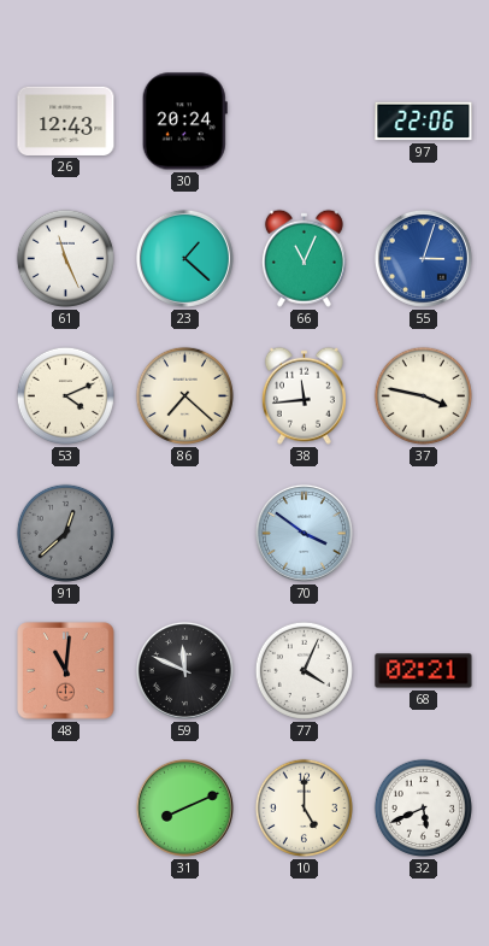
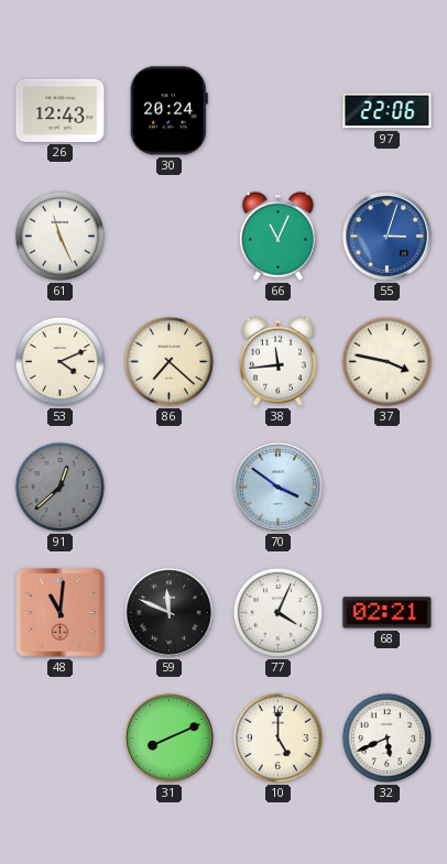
23: 1:22 -> none (184, 258)
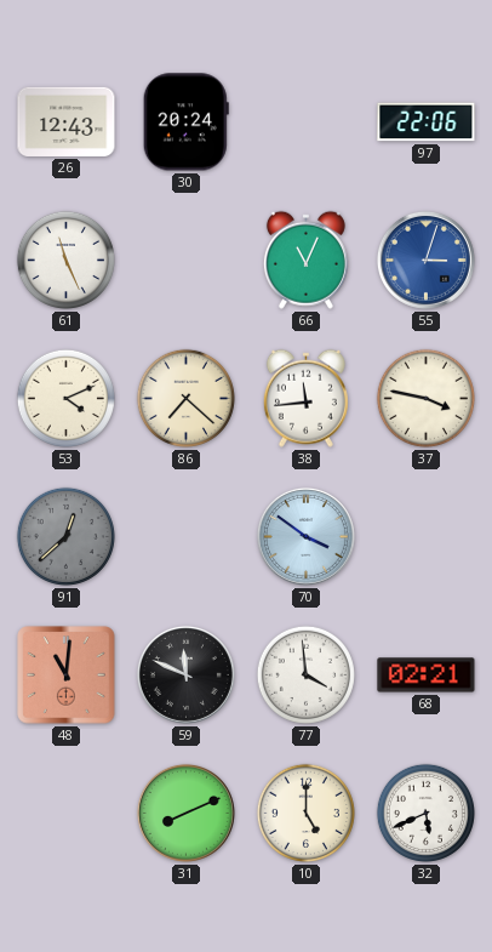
77: 4:04 -> 3:59 (305, 674)
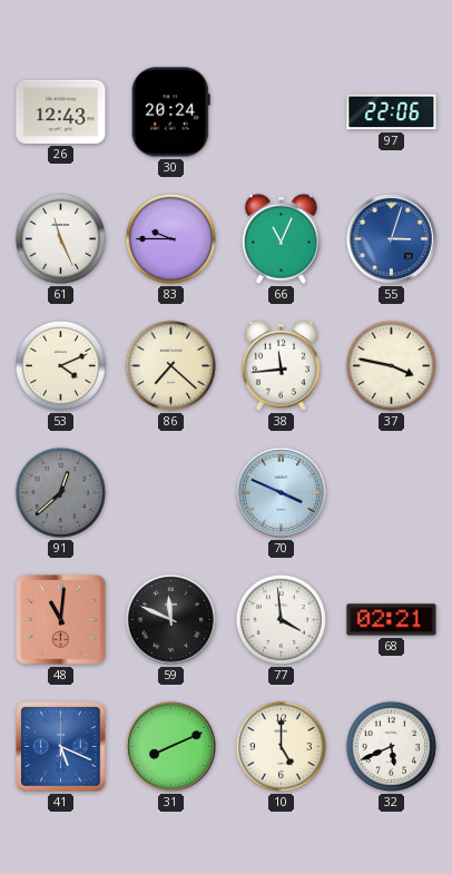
83: none -> 9:45 (170, 238)
70: 3:51 -> 3:49 (281, 492)
41: none -> 5:19 (61, 747)
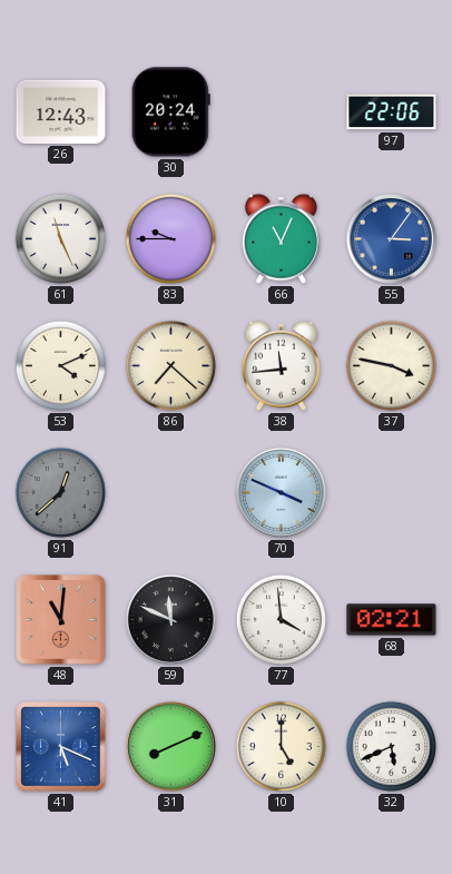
55: 3:03 -> 3:06 (391, 238)
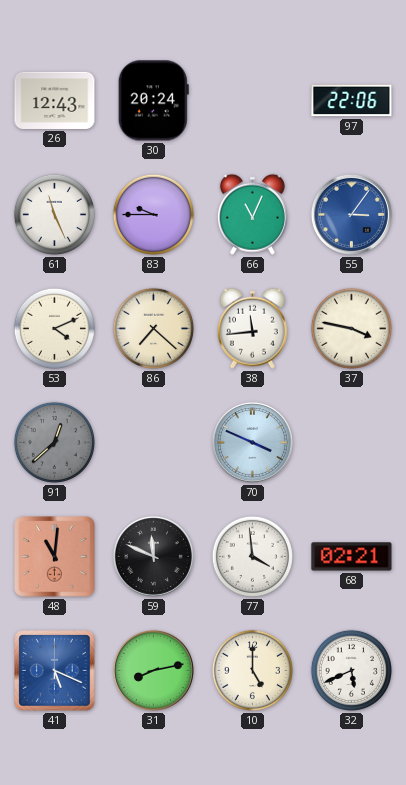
31: 8:11 -> 8:13 (153, 670)
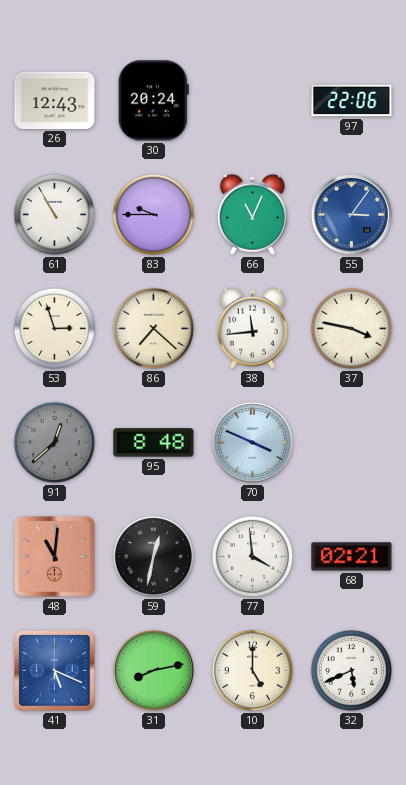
61: 11:26 -> 10:55 (54, 214)
53: 4:11 -> 2:57 (54, 328)
95: none -> 8:48 (154, 443)
59: 11:49 -> 12:32 (153, 556)
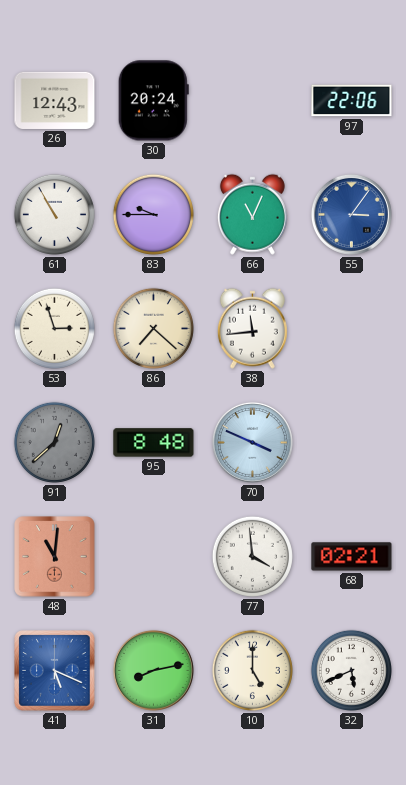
37: 3:47 -> none (351, 328)
59: 12:32 -> none (153, 556)
